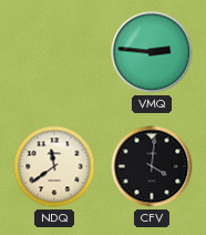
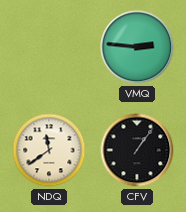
CFV: 4:01 -> 1:06 (137, 150)
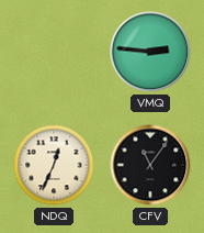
NDQ: 11:39 -> 12:34 (54, 165)
CFV: 1:06 -> 11:06 (150, 165)
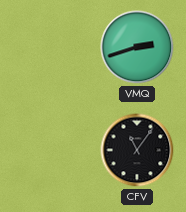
VMQ: 2:46 -> 2:42 (137, 47)
NDQ: 12:34 -> none (54, 165)
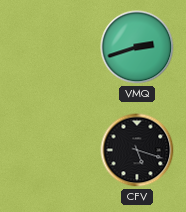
CFV: 11:06 -> 5:18 (137, 150)
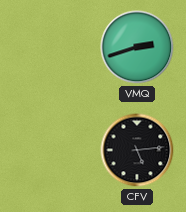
CFV: 5:18 -> 5:14 (137, 150)
